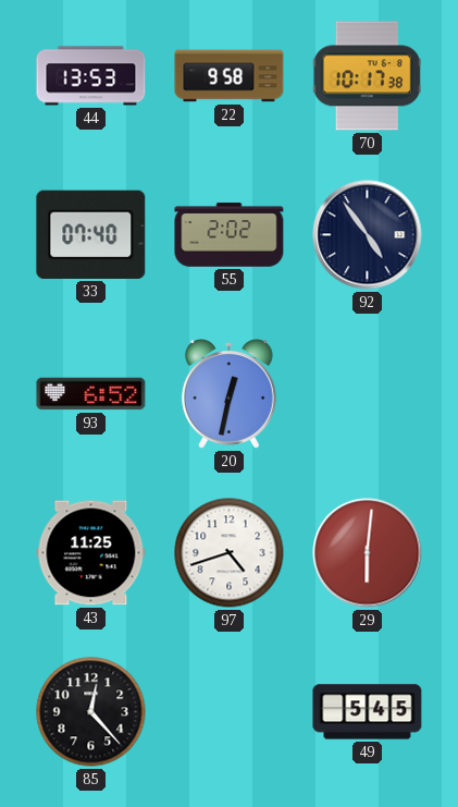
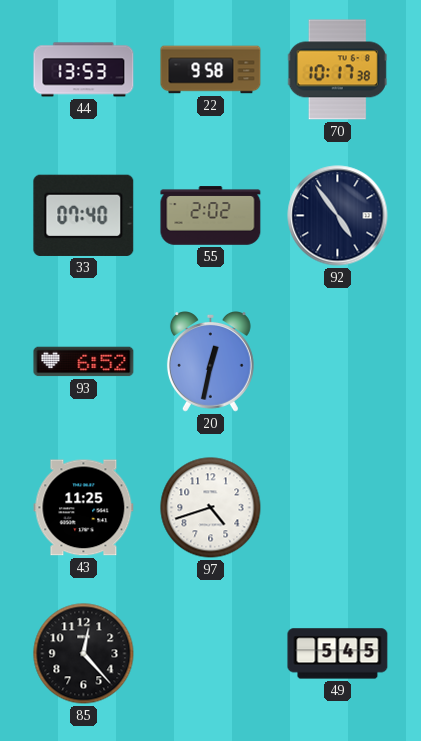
29: 6:01 -> none (368, 553)
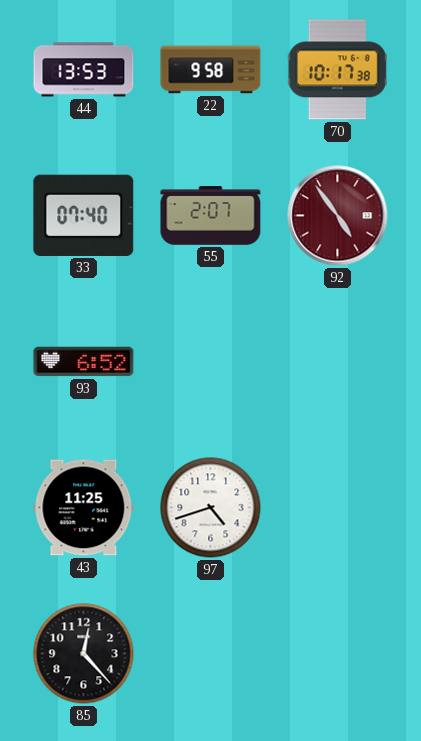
55: 2:02 -> 2:07 (211, 216)
92 dial: navy -> burgundy (338, 216)
20: 12:32 -> none (210, 362)
49: 5:45 -> none (338, 654)
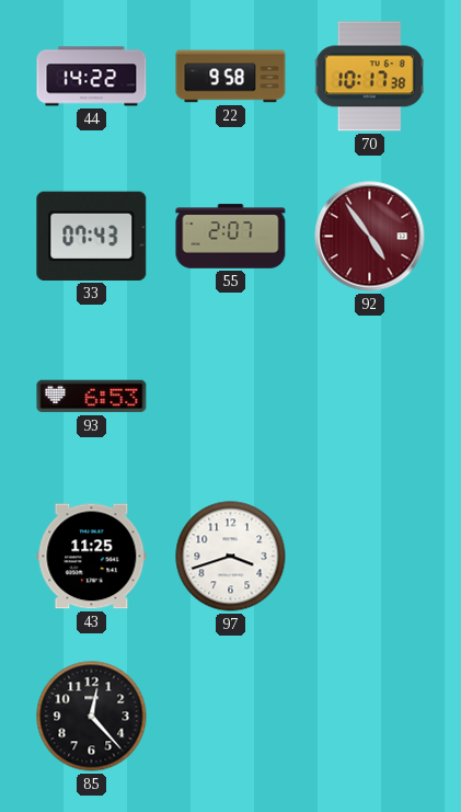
44: 13:53 -> 14:22 (92, 77)
33: 07:40 -> 07:43 (92, 236)
93: 6:52 -> 6:53 (92, 397)
97: 4:42 -> 3:42 (231, 557)
